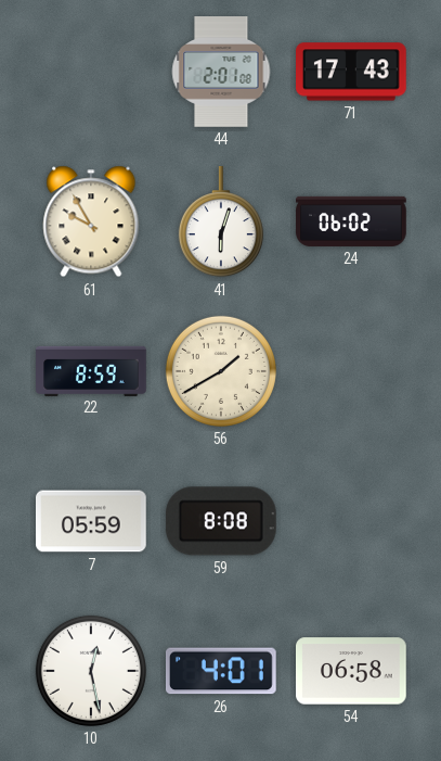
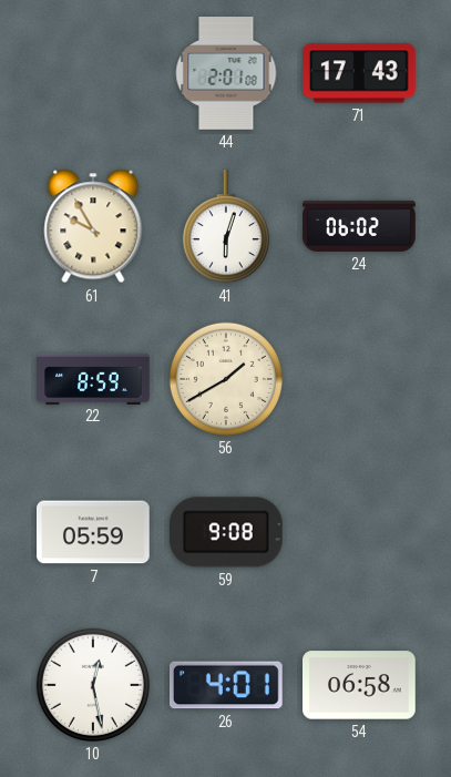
59: 8:08 -> 9:08 (226, 532)
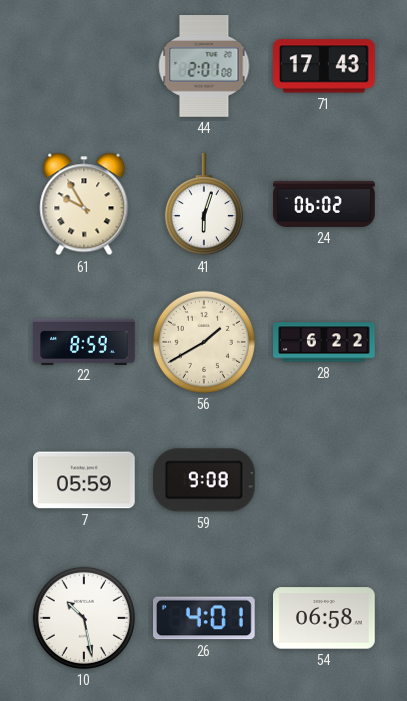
28: none -> 6:22 (324, 342)
10: 12:28 -> 10:28 (84, 618)
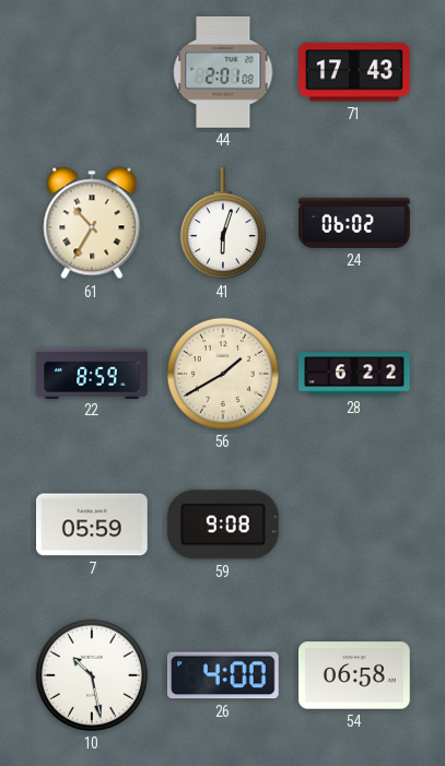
61: 9:55 -> 10:35 (92, 223)
26: 4:01 -> 4:00 (224, 675)
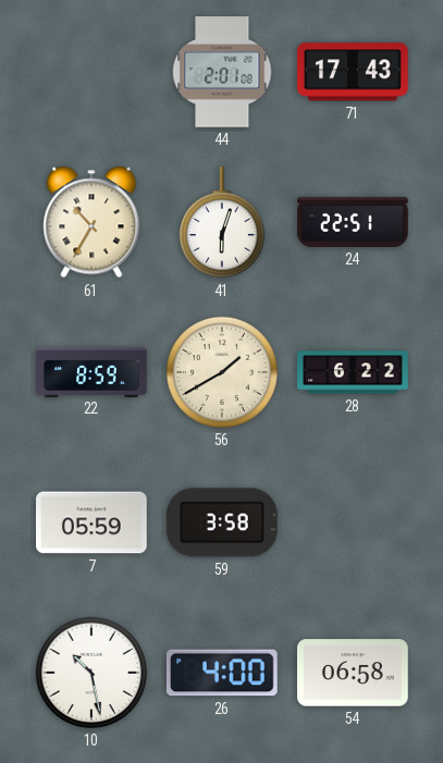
24: 06:02 -> 22:51 (353, 222)
59: 9:08 -> 3:58 (222, 522)
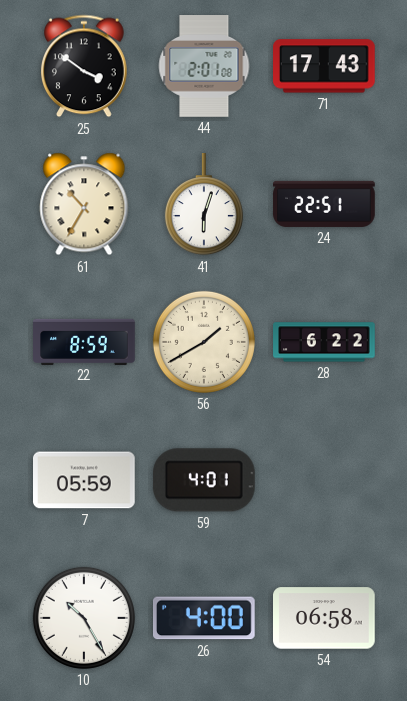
25: none -> 3:51 (85, 66)
59: 3:58 -> 4:01 (204, 480)
10: 10:28 -> 10:25 (84, 618)
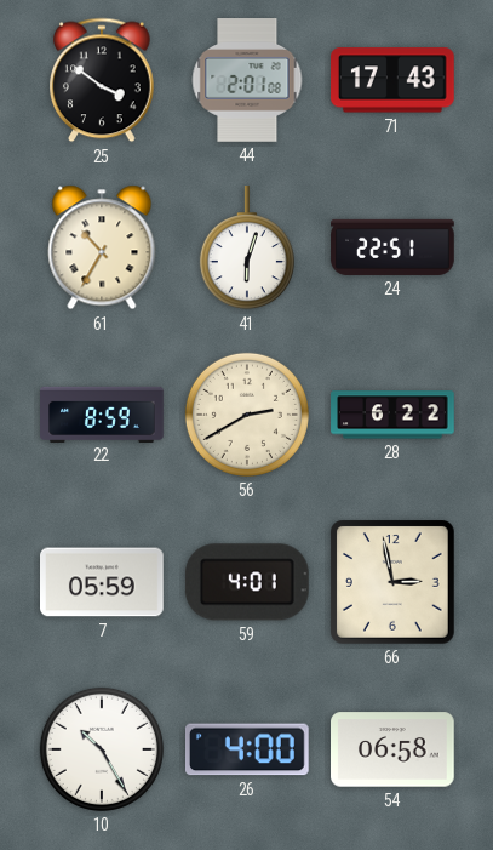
56: 1:40 -> 2:40 (247, 415)
66: none -> 2:58 (394, 583)
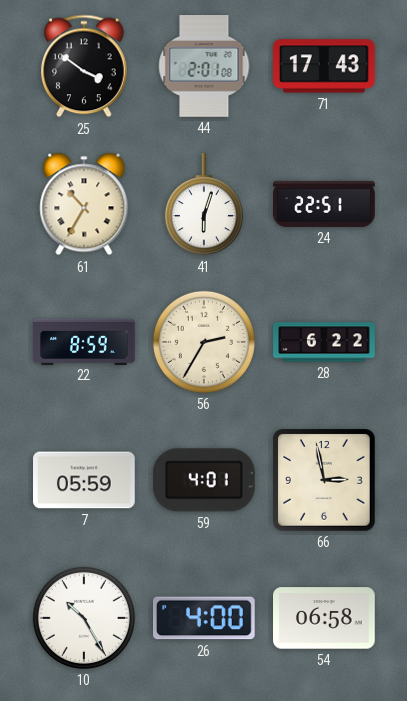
56: 2:40 -> 2:35 (204, 342)
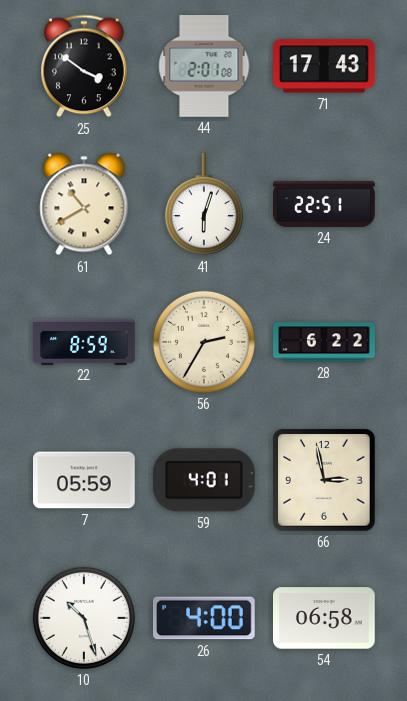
61: 10:35 -> 10:40 (84, 204)
10: 10:25 -> 10:27 (84, 618)
